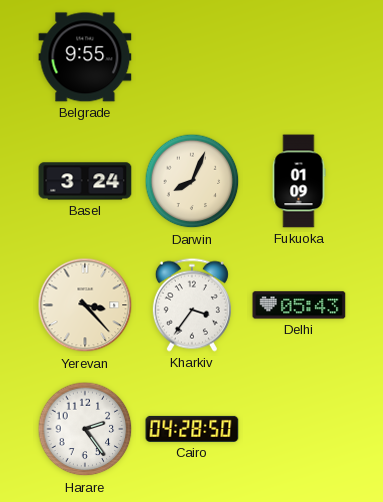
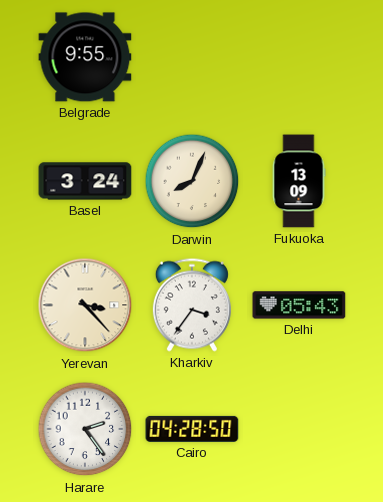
Fukuoka: 01:09 -> 13:09 (299, 181)
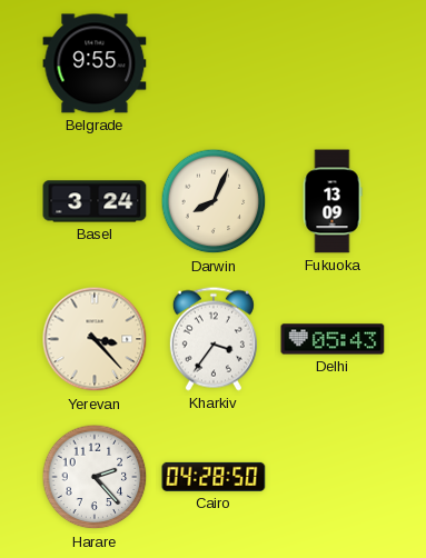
Harare: 2:24 -> 2:23 (95, 477)
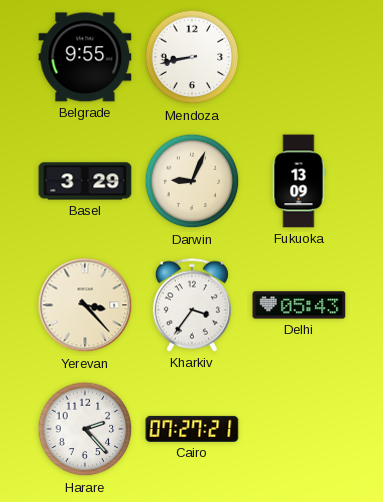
Mendoza: none -> 8:43 (192, 57)
Basel: 3:24 -> 3:29 (85, 181)
Darwin: 8:04 -> 9:04 (192, 181)
Cairo: 04:28 -> 07:27 (192, 429)
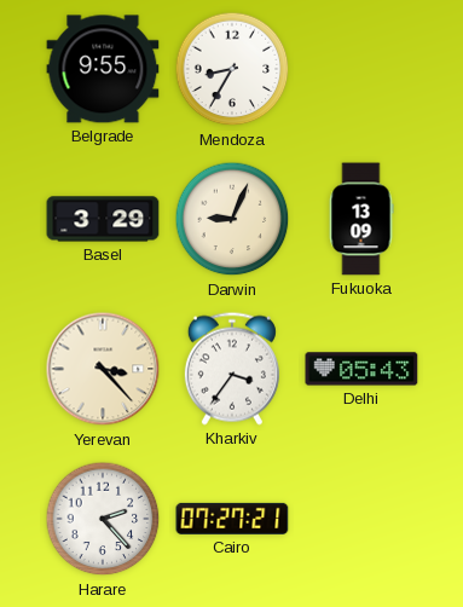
Mendoza: 8:43 -> 8:35 (232, 69)
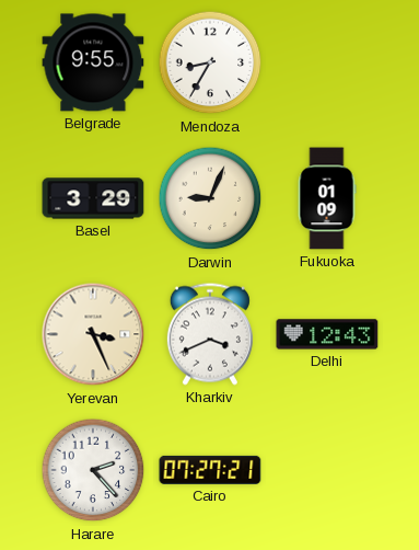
Fukuoka: 13:09 -> 01:09 (327, 198)
Yerevan: 3:23 -> 3:26 (93, 334)
Kharkiv: 3:36 -> 3:41 (210, 334)
Delhi: 05:43 -> 12:43 (327, 334)
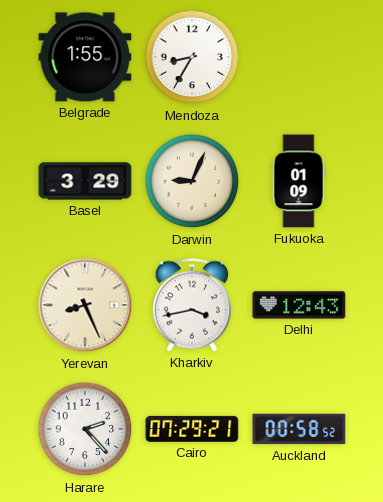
Belgrade: 9:55 -> 1:55 (85, 57)
Yerevan: 3:26 -> 8:26 (85, 305)
Kharkiv: 3:41 -> 3:43 (192, 305)
Cairo: 07:27 -> 07:29 (192, 429)
Auckland: none -> 00:58 (299, 429)
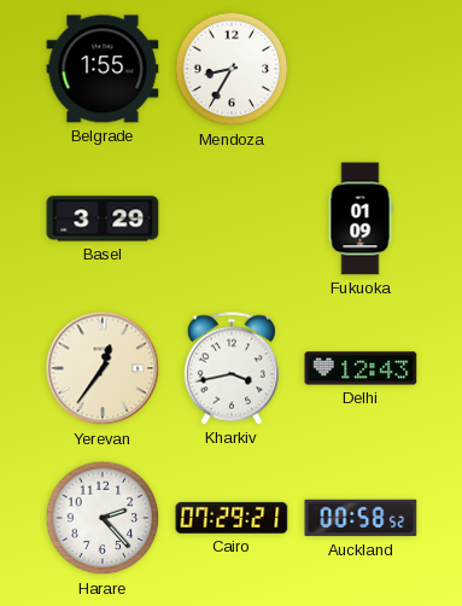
Darwin: 9:04 -> none (192, 181)
Yerevan: 8:26 -> 12:36 (103, 368)
